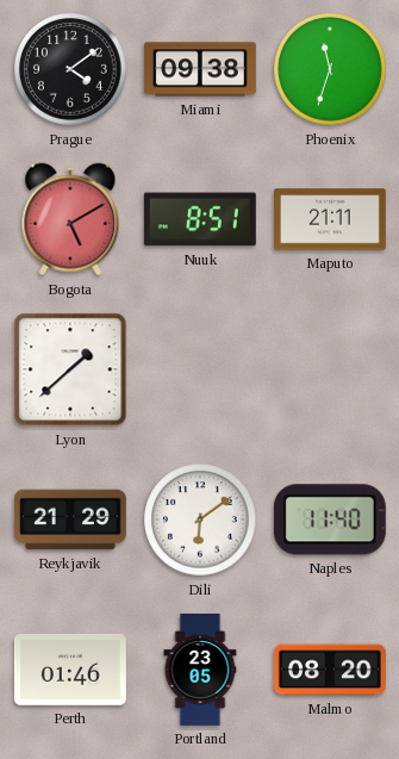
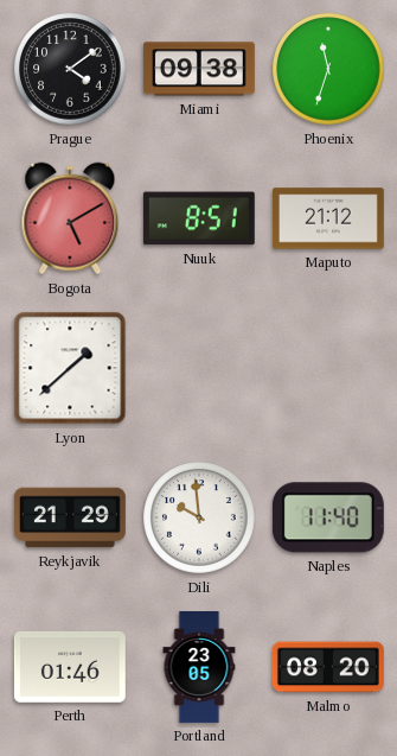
Maputo: 21:11 -> 21:12 (328, 218)
Dili: 6:09 -> 9:59 (199, 517)
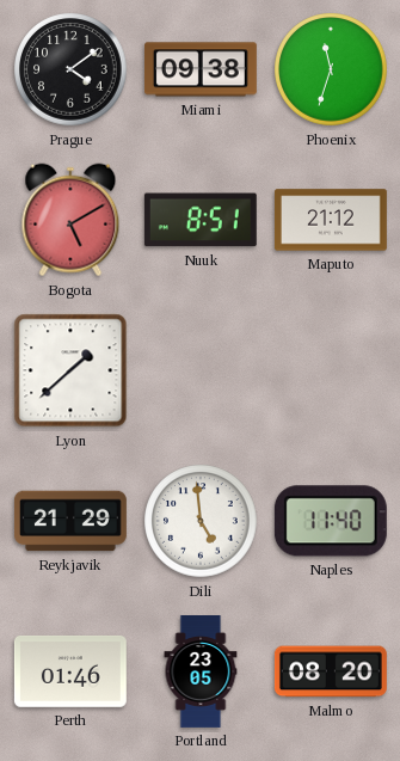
Dili: 9:59 -> 4:59 (201, 521)
